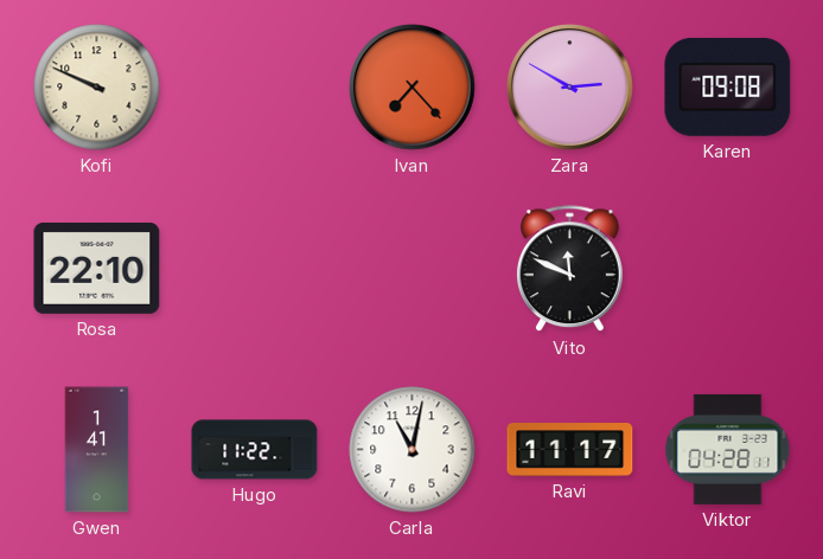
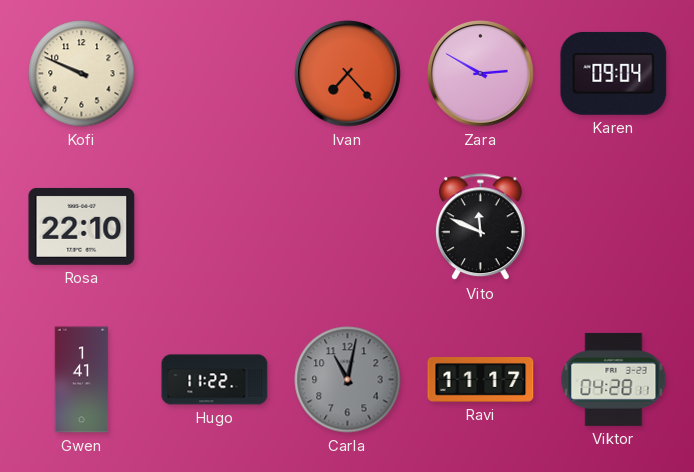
Karen: 09:08 -> 09:04 (614, 73)
Carla dial: white -> grey (348, 380)
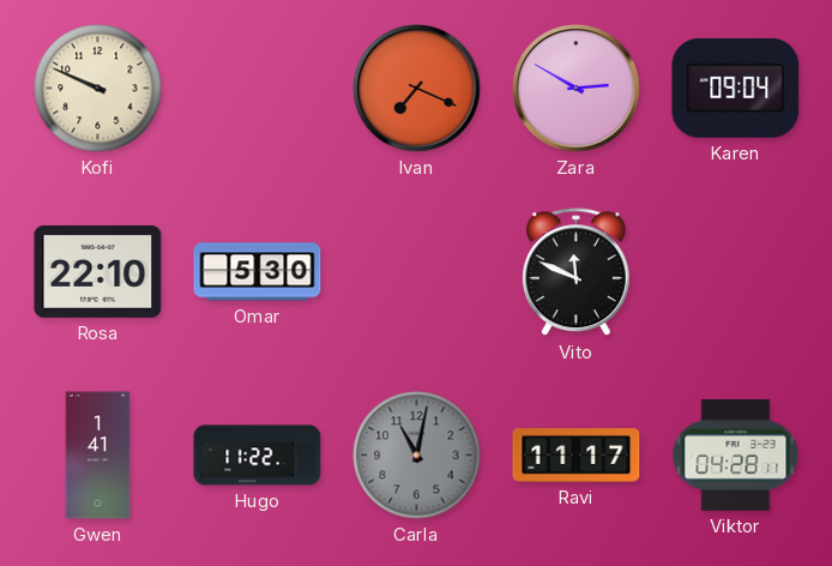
Ivan: 7:23 -> 7:19 (417, 89)
Omar: none -> 5:30 (258, 272)
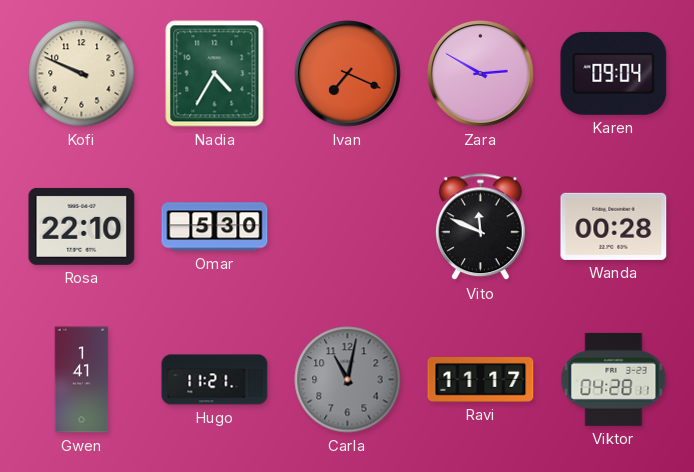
Nadia: none -> 4:35 (215, 74)
Wanda: none -> 00:28 (614, 226)
Hugo: 11:22 -> 11:21 (215, 380)
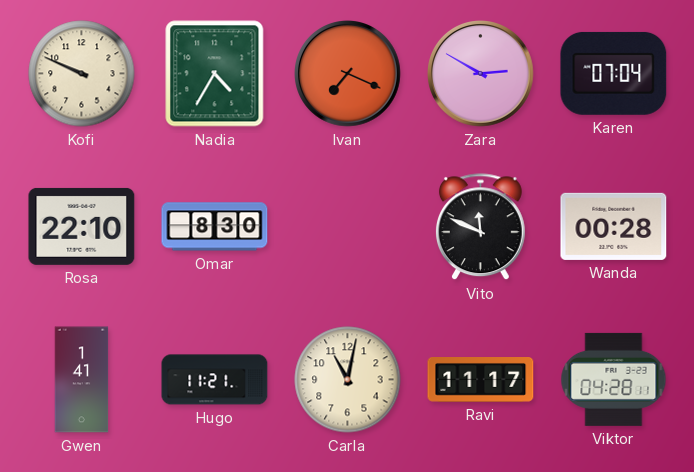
Karen: 09:04 -> 07:04 (614, 73)
Omar: 5:30 -> 8:30 (215, 227)
Carla dial: grey -> cream (348, 380)
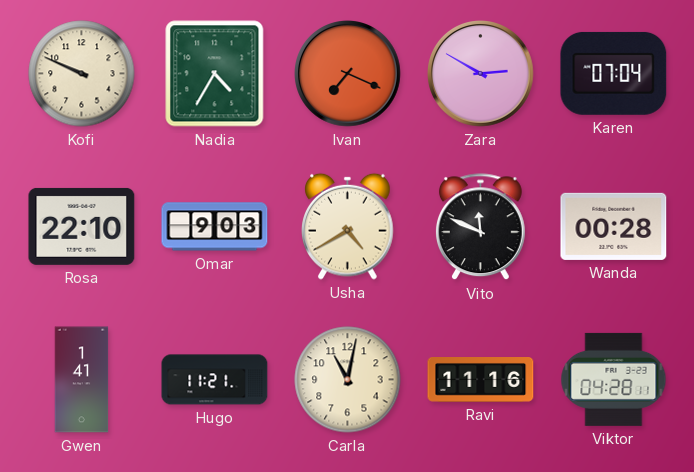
Omar: 8:30 -> 9:03 (215, 227)
Usha: none -> 4:40 (348, 226)
Ravi: 11:17 -> 11:16 (481, 380)
